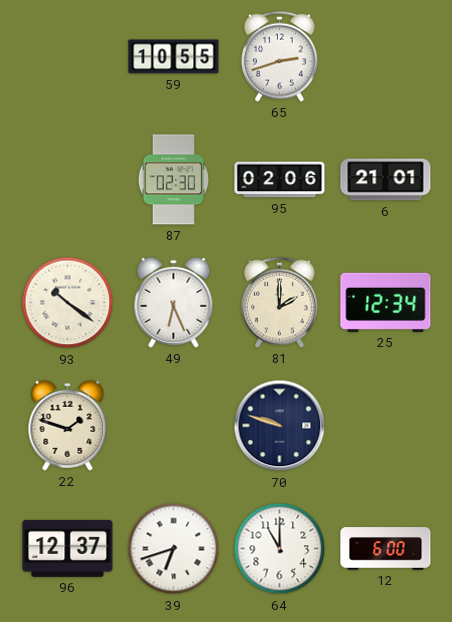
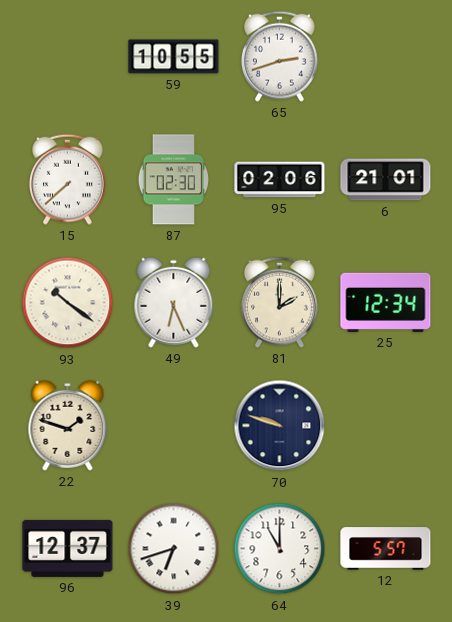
15: none -> 7:38 (68, 179)
12: 6:00 -> 5:57 (386, 549)
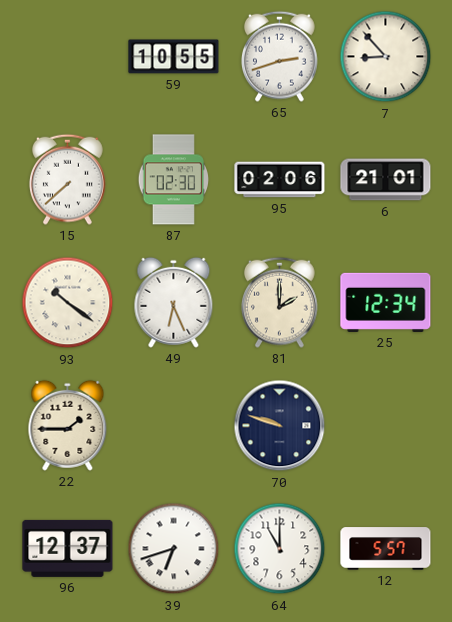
7: none -> 8:53 (386, 57)
22: 1:48 -> 1:45 (68, 425)
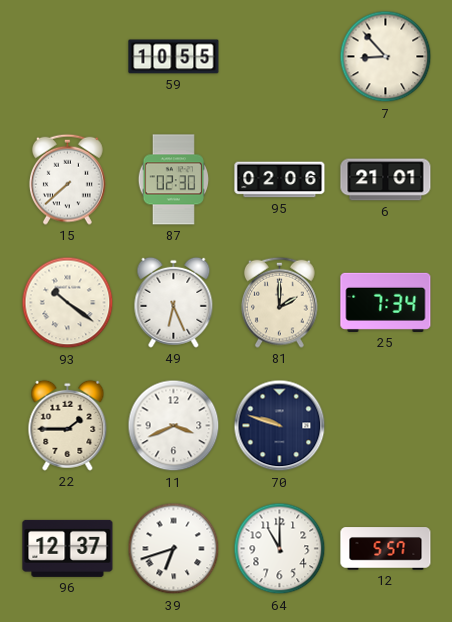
65: 2:42 -> none (280, 56)
25: 12:34 -> 7:34 (386, 302)
11: none -> 3:41 (174, 426)
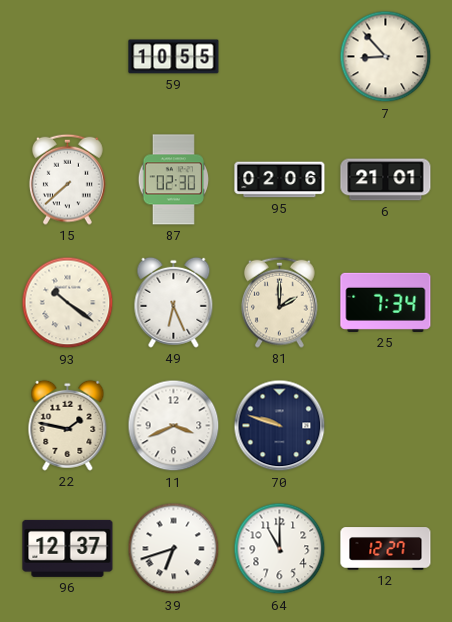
22: 1:45 -> 1:47 (68, 425)
12: 5:57 -> 12:27 (386, 549)
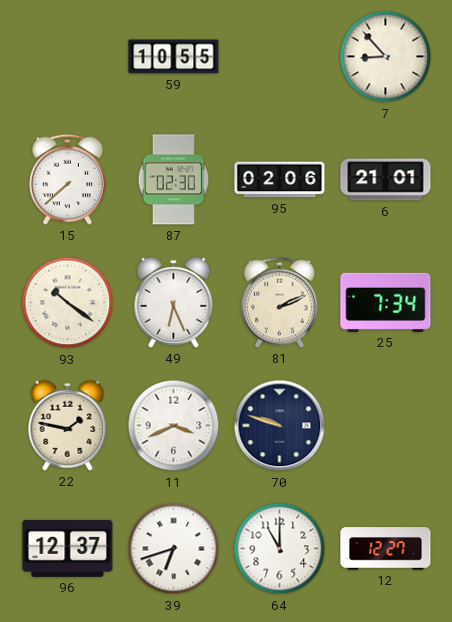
81: 2:00 -> 2:11 (280, 302)
